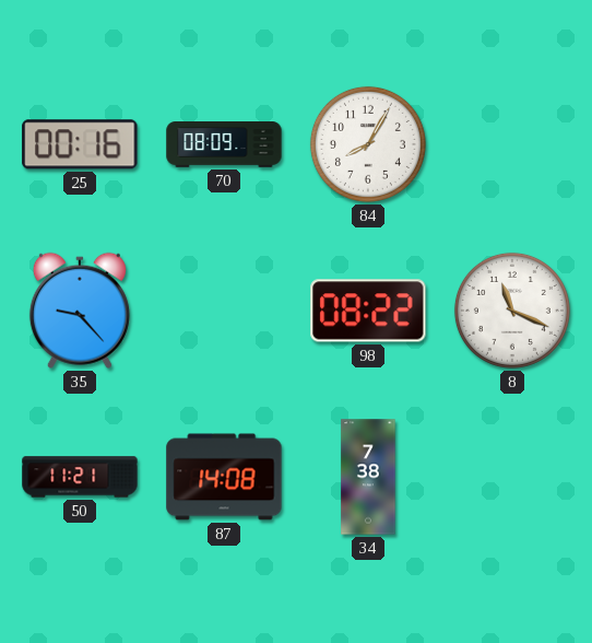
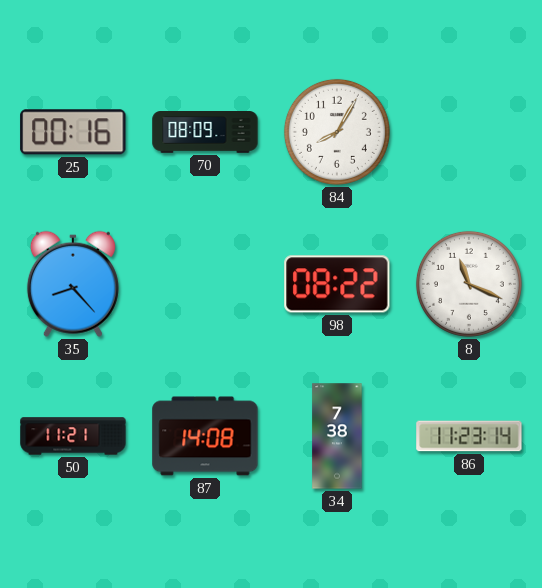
35: 9:23 -> 8:23 (73, 284)
86: none -> 11:23 (469, 436)
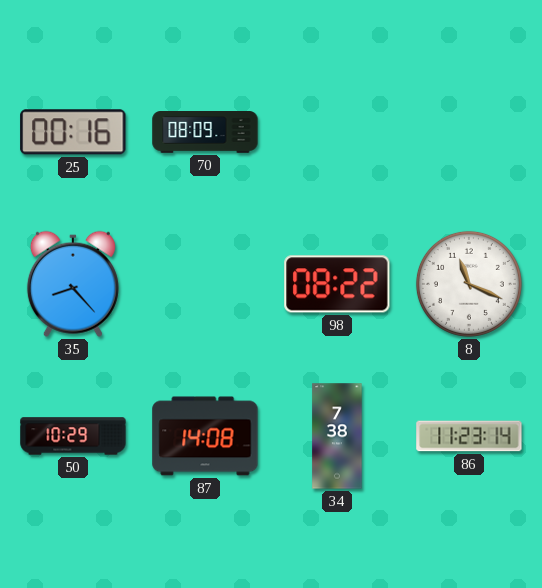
84: 8:05 -> none (337, 132)
50: 11:21 -> 10:29 (73, 436)
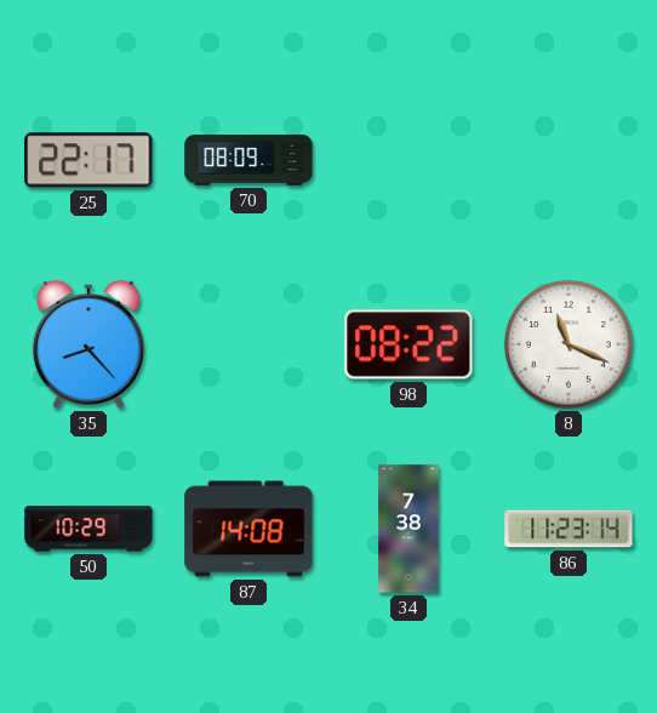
25: 00:16 -> 22:17 (88, 160)
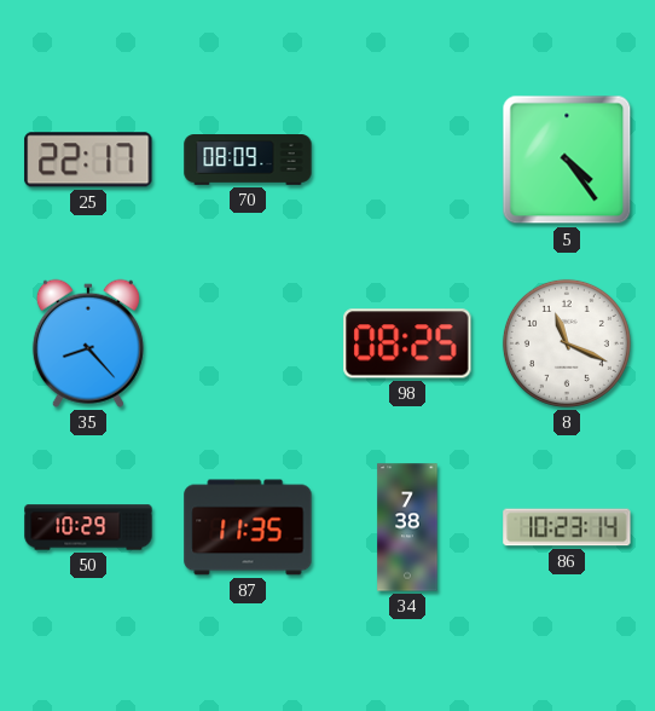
5: none -> 4:24 (567, 160)
98: 08:22 -> 08:25 (407, 343)
87: 14:08 -> 11:35 (248, 527)
86: 11:23 -> 10:23 (567, 527)
